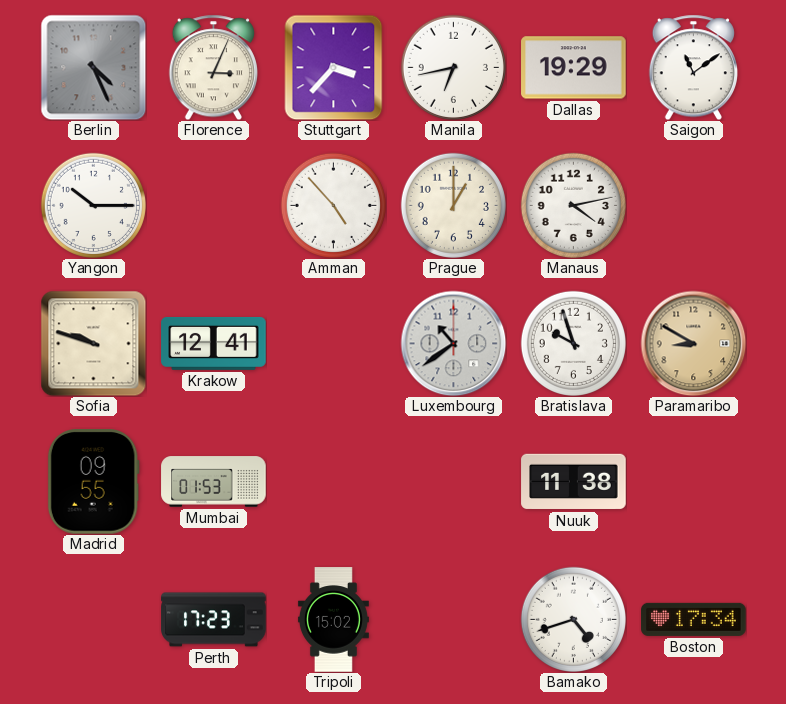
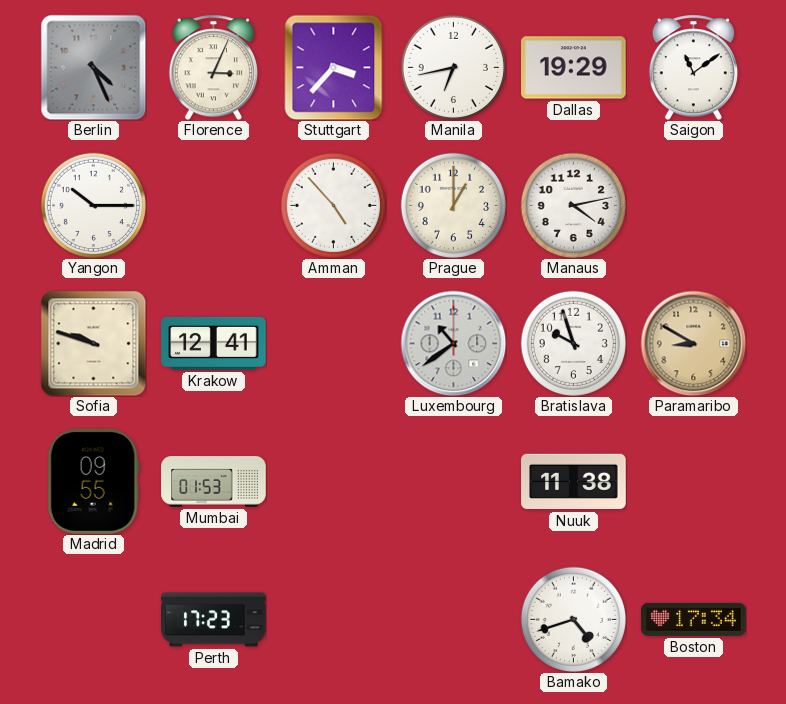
Tripoli: 15:02 -> none (333, 620)
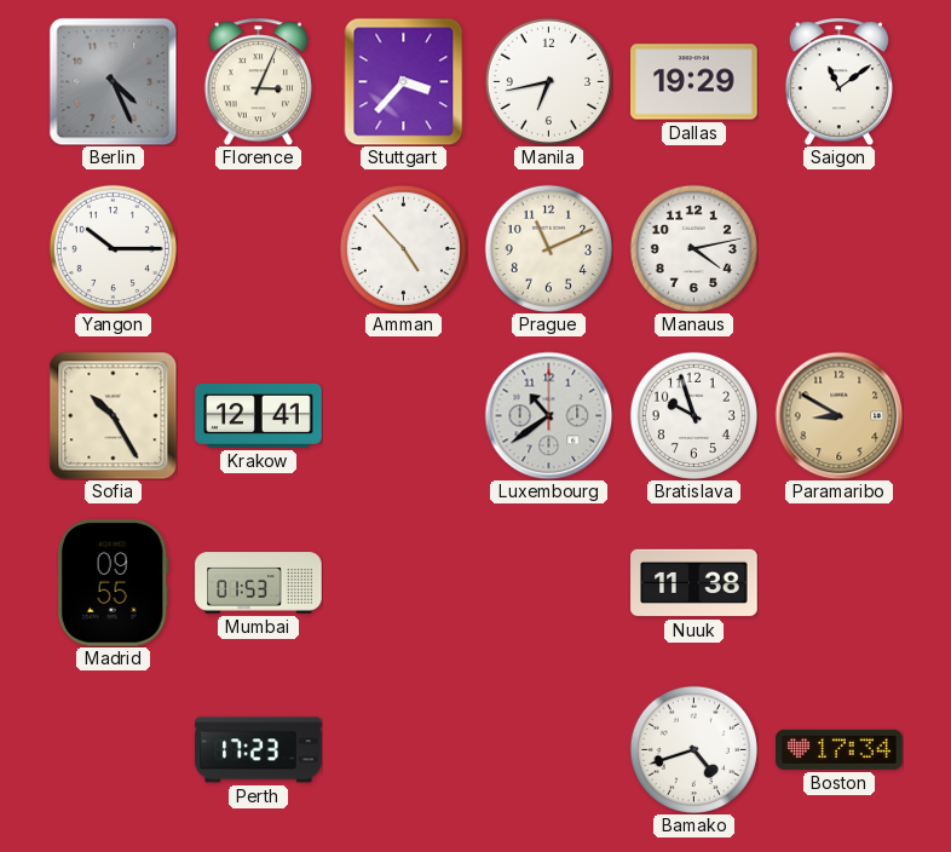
Prague: 1:00 -> 11:11 (548, 248)
Sofia: 9:48 -> 10:25 (113, 415)
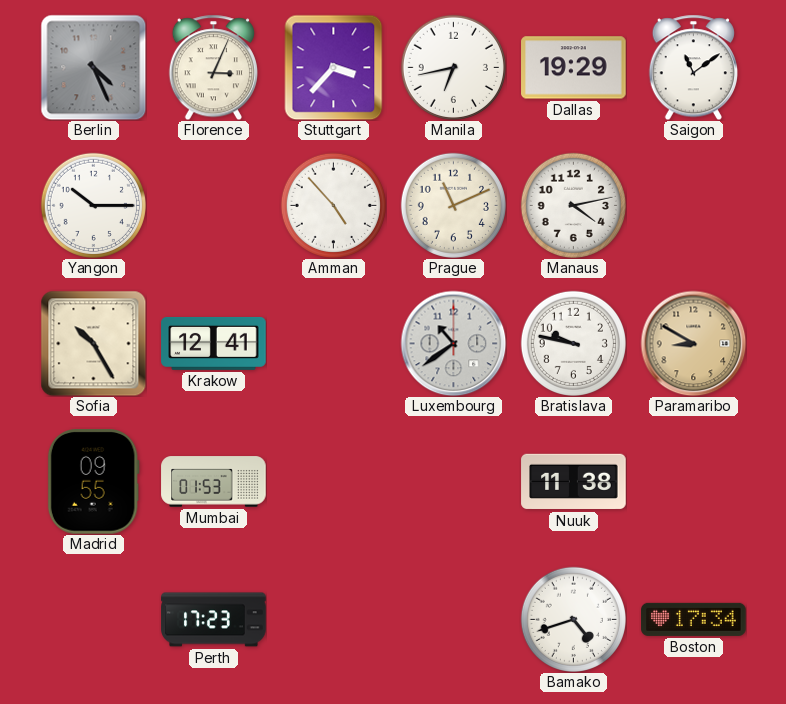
Bratislava: 9:57 -> 9:47 (573, 343)
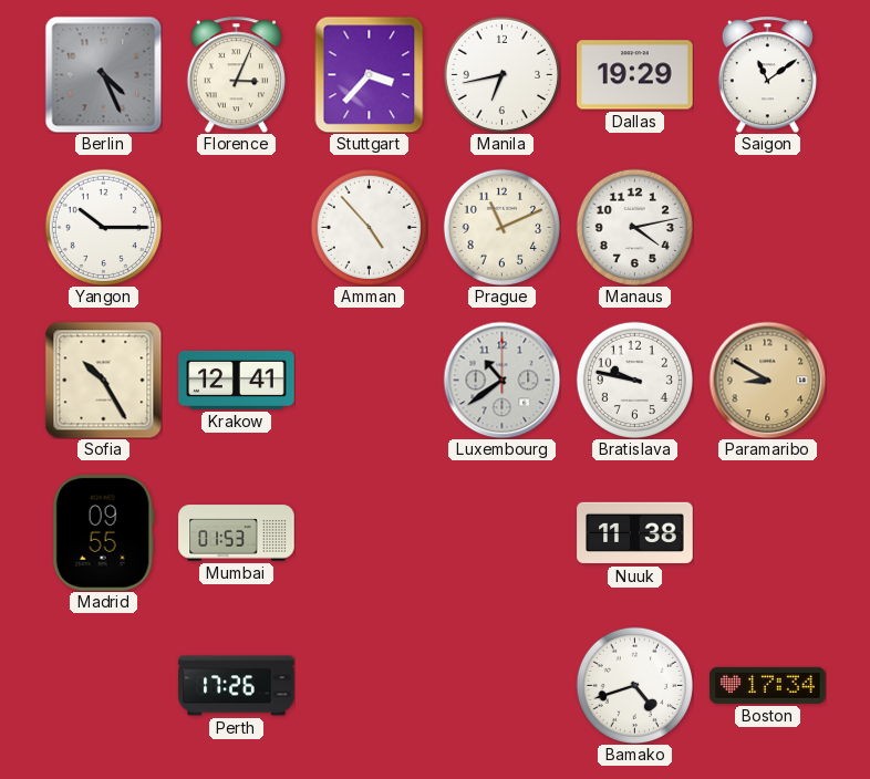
Perth: 17:23 -> 17:26 (237, 686)
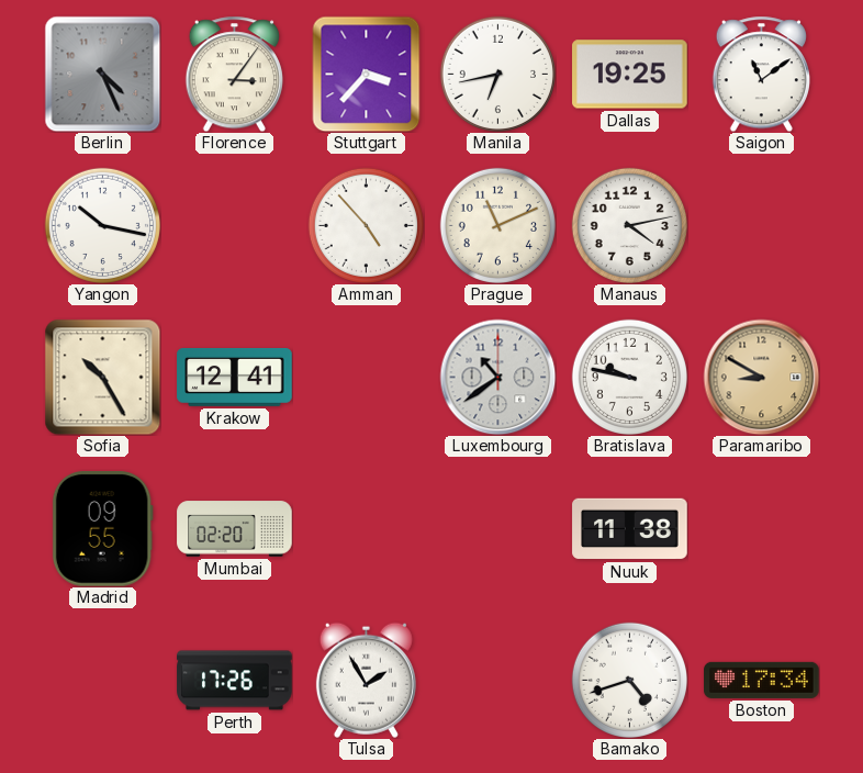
Florence: 3:04 -> 3:06 (234, 74)
Dallas: 19:29 -> 19:25 (630, 75)
Yangon: 10:15 -> 10:17 (102, 225)
Mumbai: 01:53 -> 02:20 (235, 529)
Tulsa: none -> 1:55 (366, 680)
